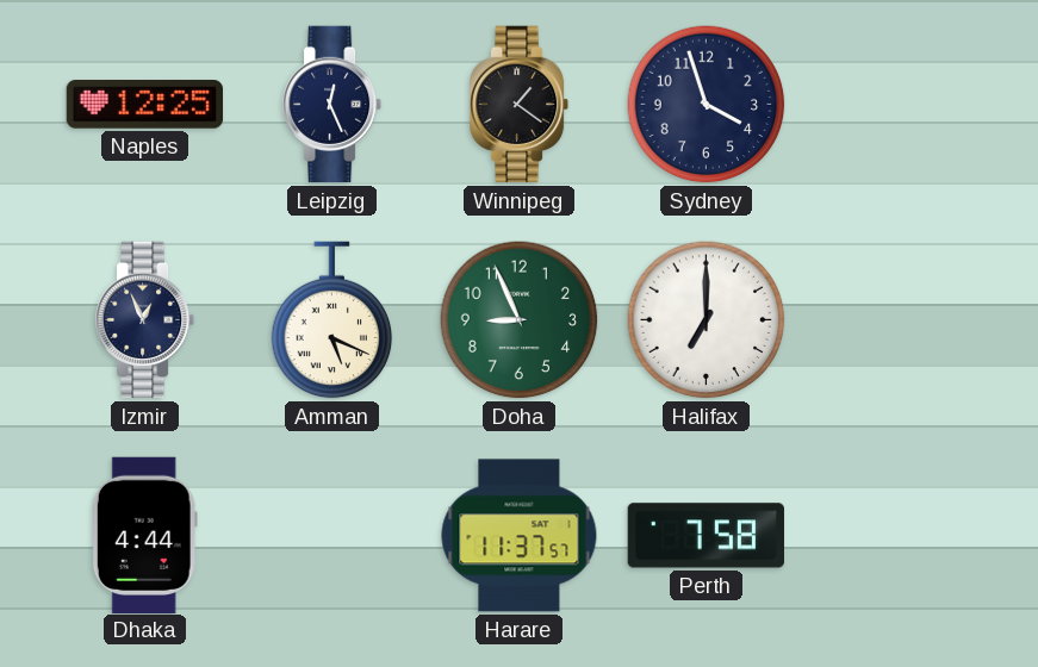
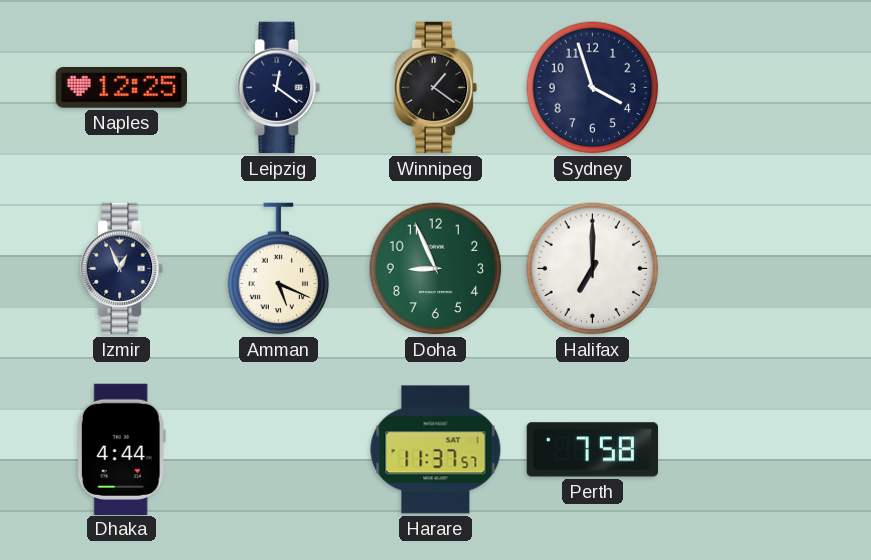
Leipzig: 12:26 -> 12:21 (280, 88)
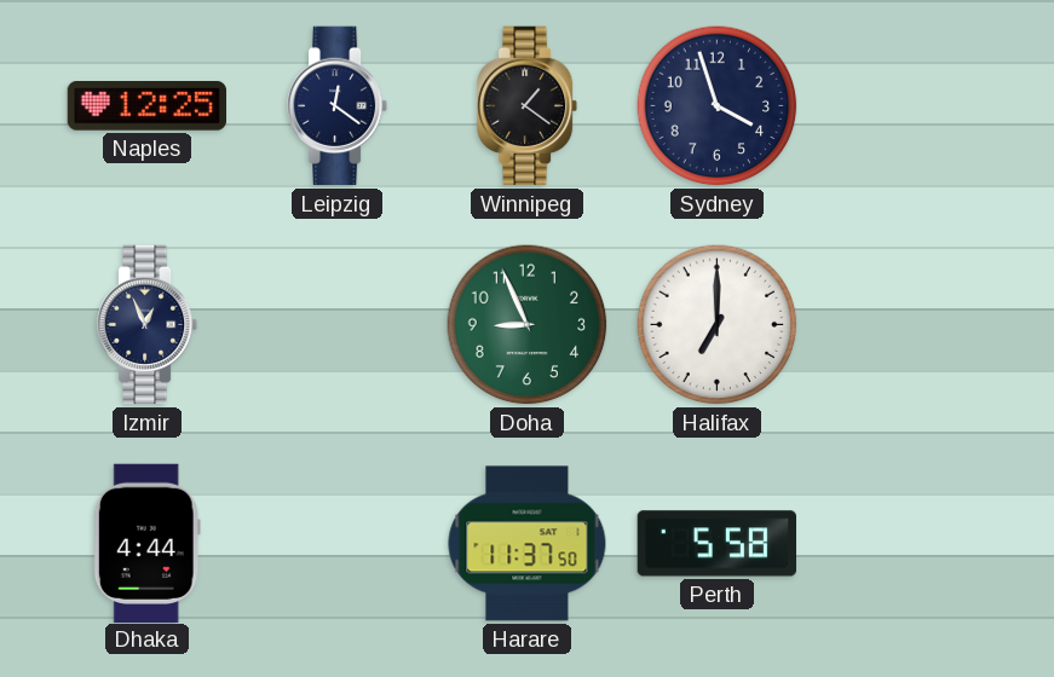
Amman: 5:19 -> none (279, 269)
Harare: 11:37:57 -> 11:37:50 (528, 544)
Perth: 7:58 -> 5:58 (716, 544)
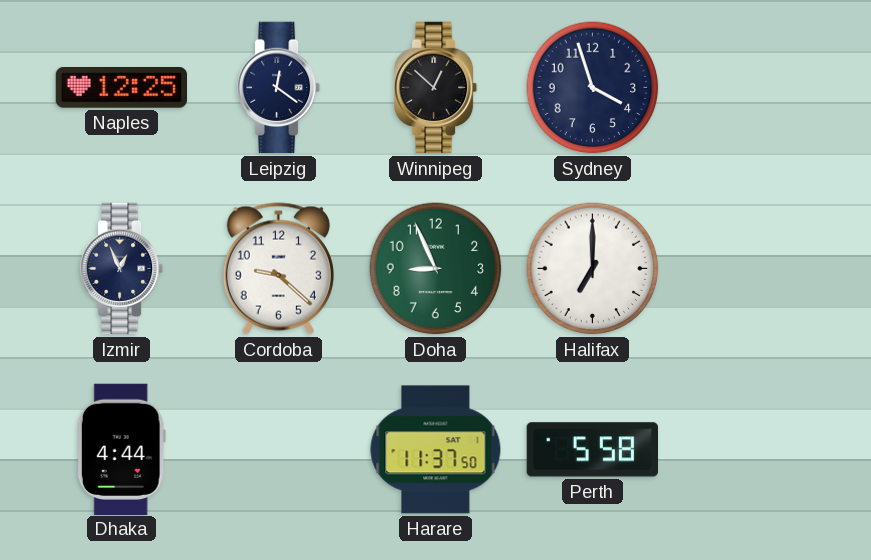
Winnipeg: 1:21 -> 12:52 (437, 88)
Cordoba: none -> 9:22 (278, 269)
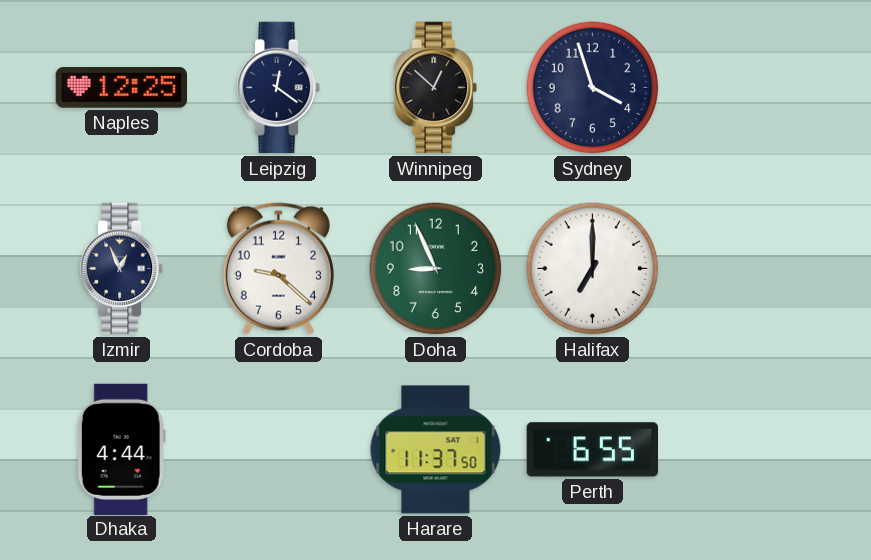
Perth: 5:58 -> 6:55 (592, 450)
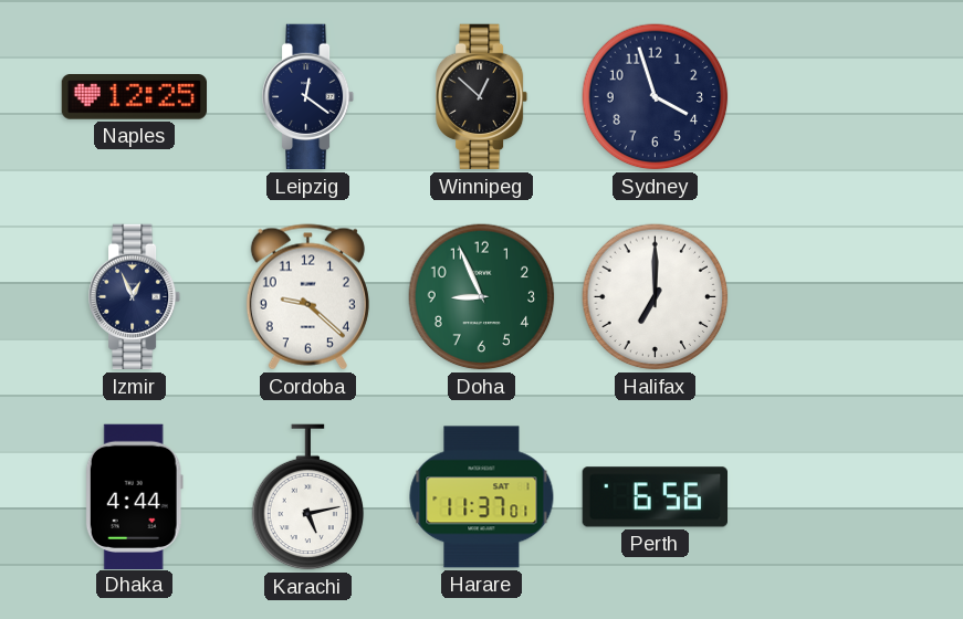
Karachi: none -> 5:13 (308, 497)
Harare: 11:37:50 -> 11:37:01 (482, 497)
Perth: 6:55 -> 6:56 (655, 497)
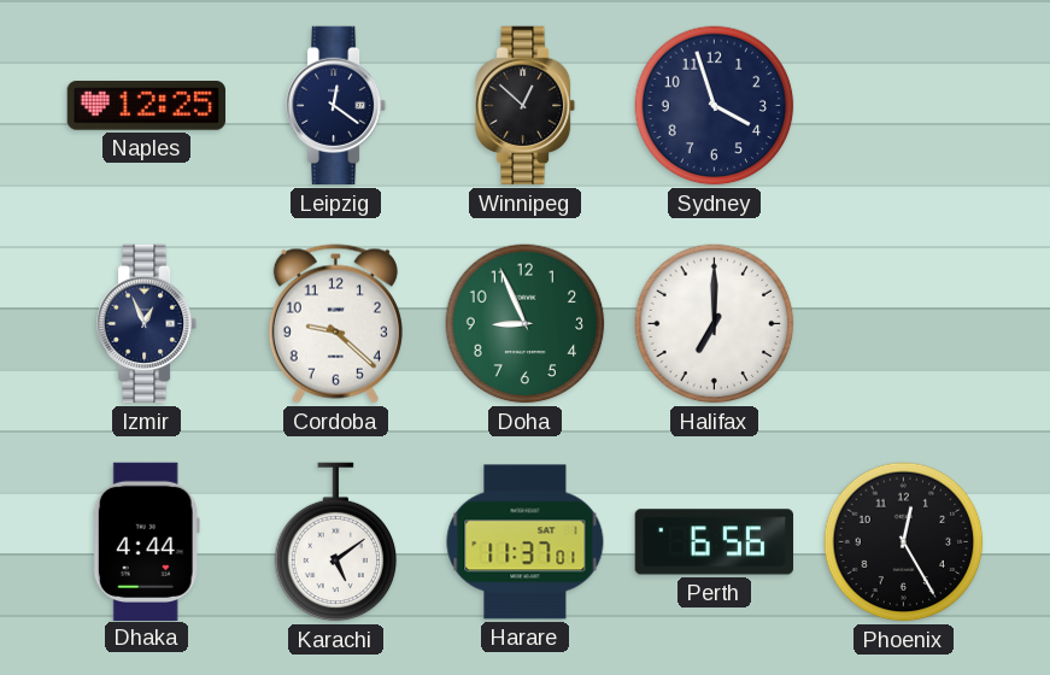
Karachi: 5:13 -> 5:09 (336, 542)
Phoenix: none -> 12:25 (904, 542)
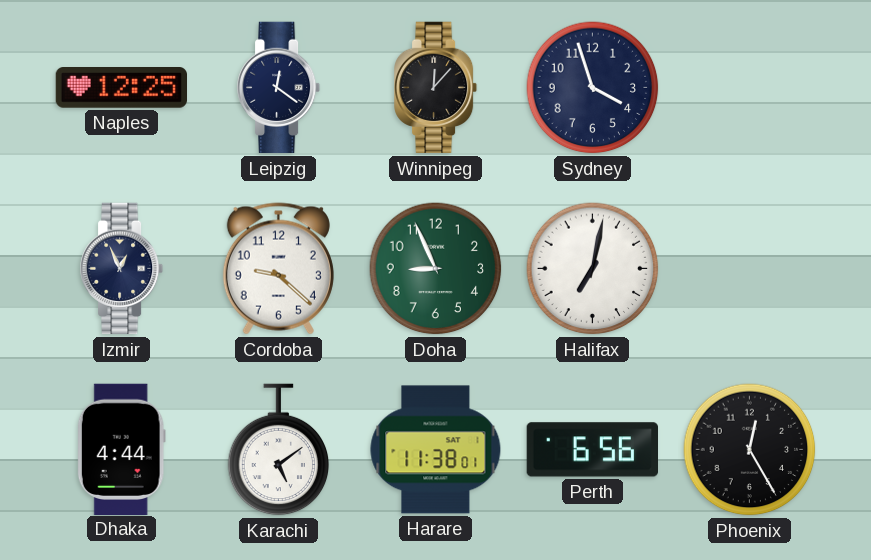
Winnipeg: 12:52 -> 12:07 (437, 88)
Halifax: 7:00 -> 7:02 (593, 269)
Harare: 11:37 -> 11:38 (436, 450)
